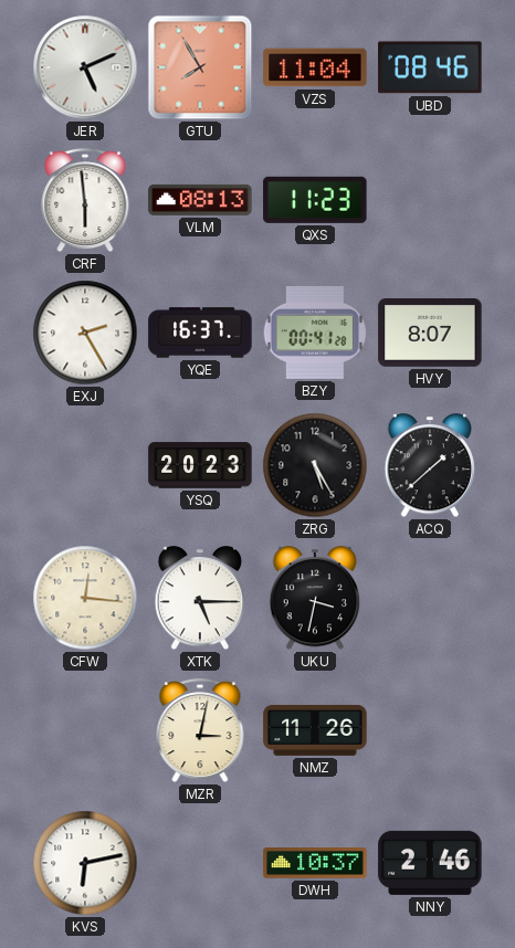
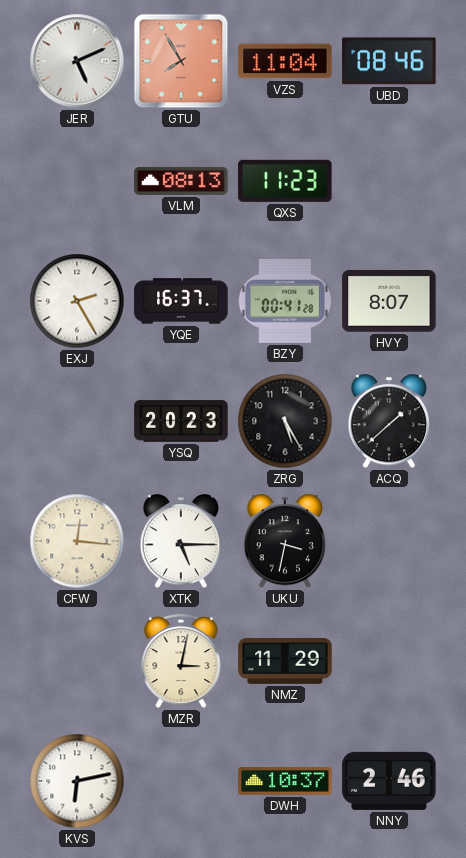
CRF: 5:59 -> none (85, 201)
NMZ: 11:26 -> 11:29 (285, 661)
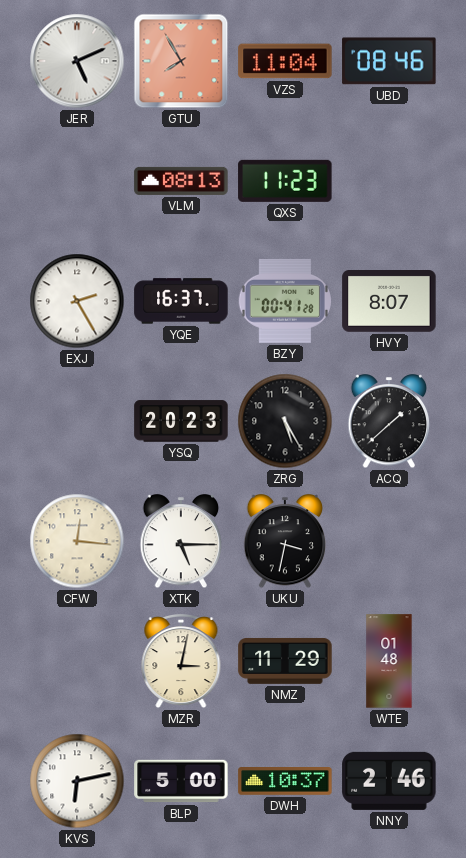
WTE: none -> 01:48 (389, 661)
BLP: none -> 5:00 (181, 781)
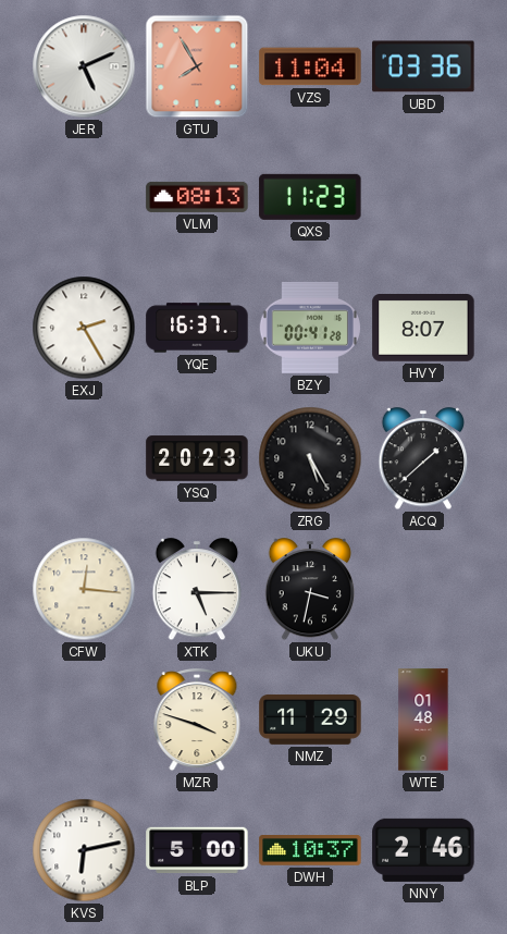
UBD: 08:46 -> 03:36 (423, 66)
MZR: 3:02 -> 3:48 (197, 721)
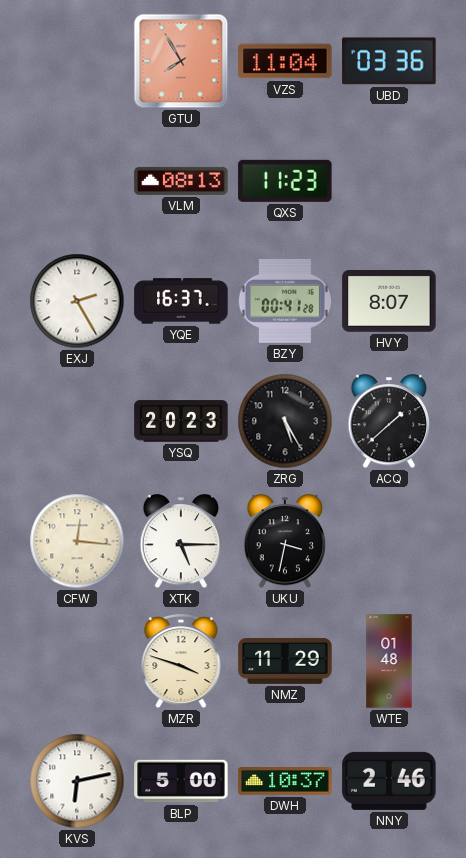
JER: 5:11 -> none (84, 66)
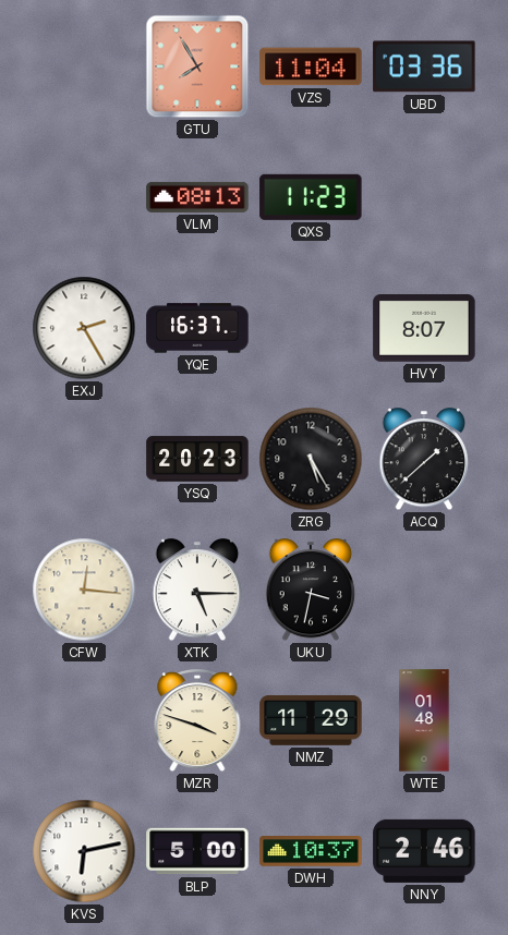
BZY: 00:41 -> none (285, 301)
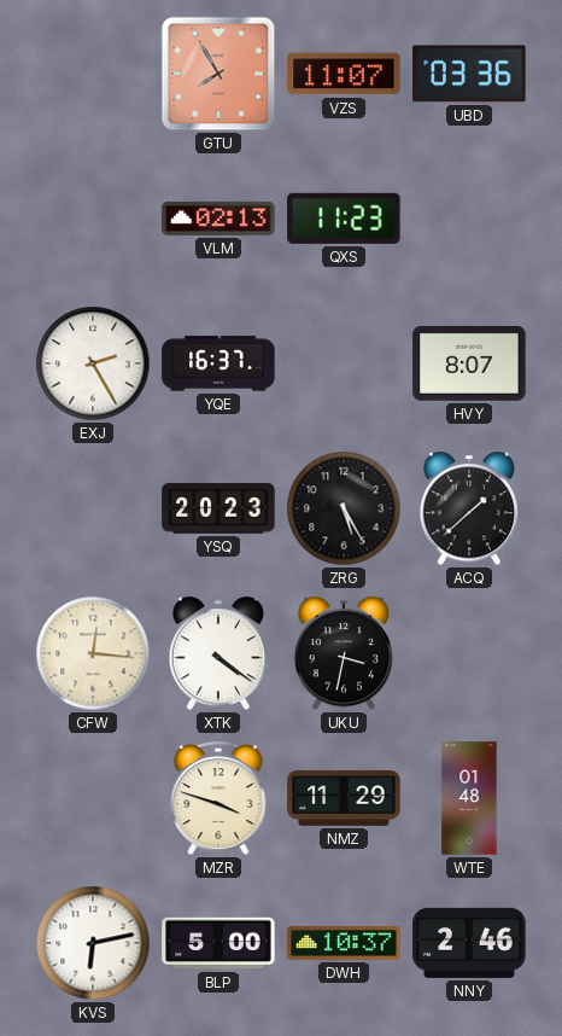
VZS: 11:04 -> 11:07 (344, 74)
VLM: 08:13 -> 02:13 (218, 219)
XTK: 5:15 -> 4:21 (218, 654)
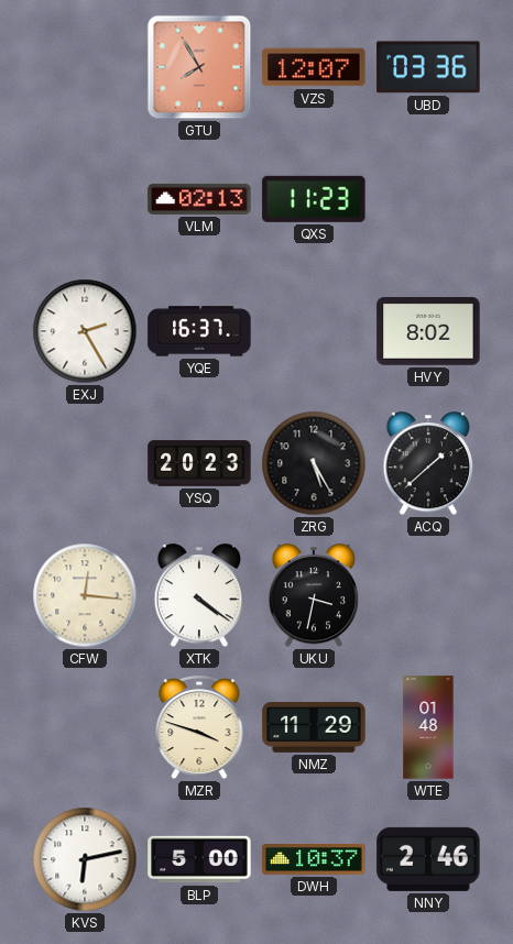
VZS: 11:07 -> 12:07 (314, 67)
HVY: 8:07 -> 8:02 (428, 332)
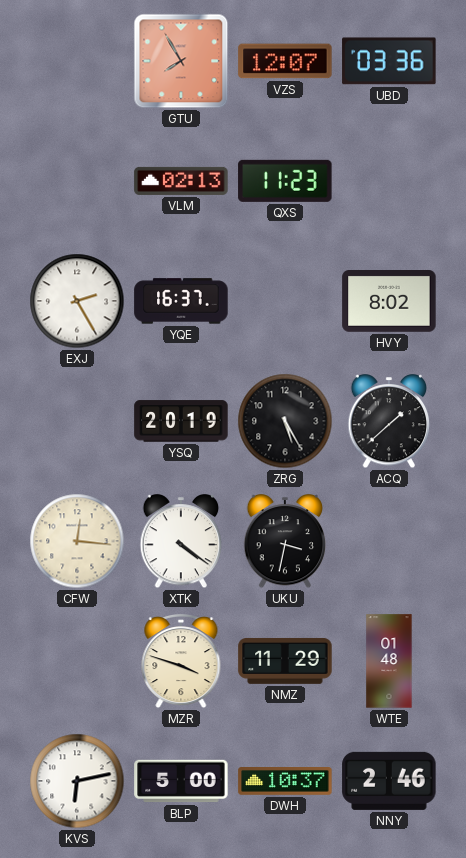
YSQ: 20:23 -> 20:19 (181, 421)
